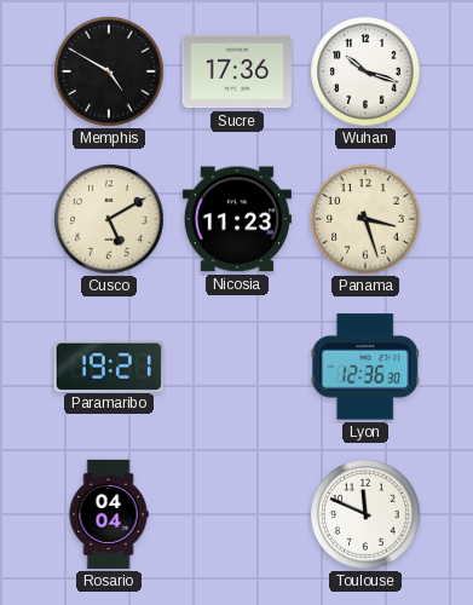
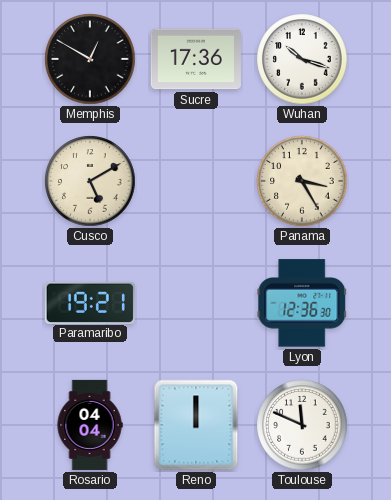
Memphis: 4:50 -> 12:50 (90, 59)
Nicosia: 11:23 -> none (237, 219)
Panama: 3:27 -> 3:25 (302, 181)
Reno: none -> 12:00 (196, 425)
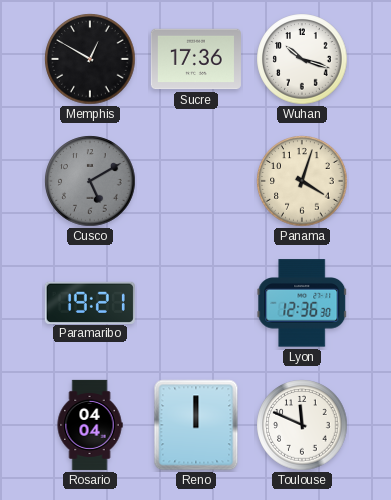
Cusco dial: cream -> grey (90, 181)
Panama: 3:25 -> 4:03 (302, 181)
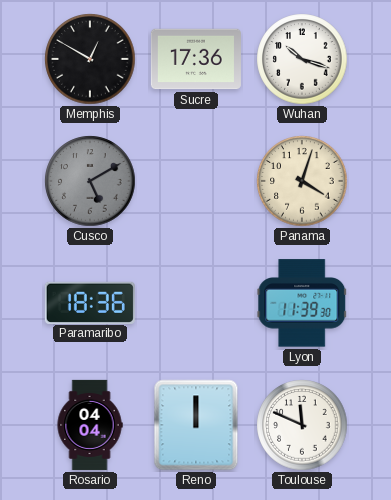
Paramaribo: 19:21 -> 18:36 (90, 302)
Lyon: 12:36 -> 11:39 (302, 303)
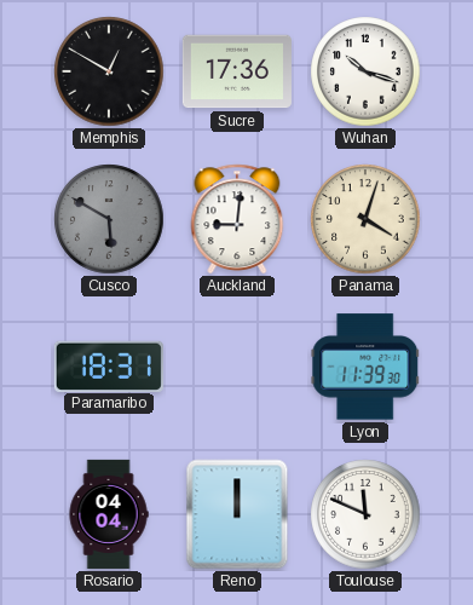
Cusco: 5:10 -> 5:50 (109, 219)
Auckland: none -> 9:01 (237, 219)
Paramaribo: 18:36 -> 18:31 (109, 365)
